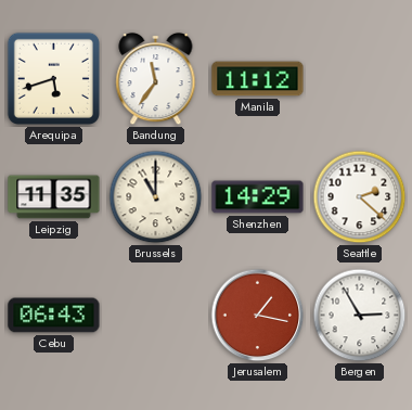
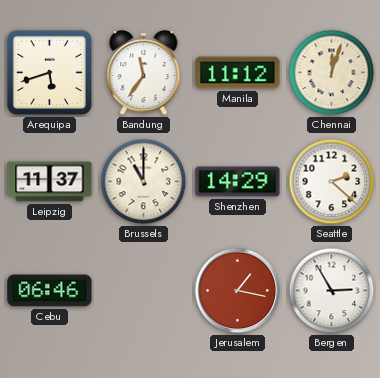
Chennai: none -> 12:03 (332, 73)
Leipzig: 11:35 -> 11:37 (50, 182)
Cebu: 06:43 -> 06:46 (50, 291)
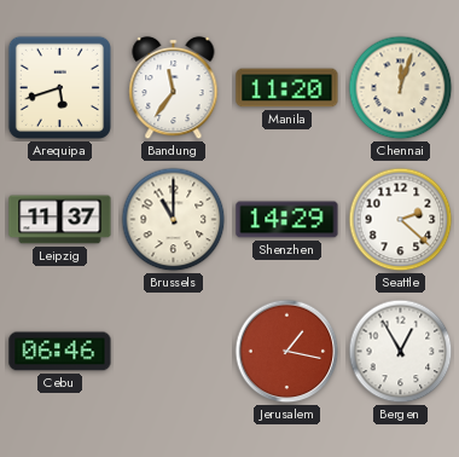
Manila: 11:12 -> 11:20 (287, 88)
Bergen: 2:55 -> 12:55 (401, 352)
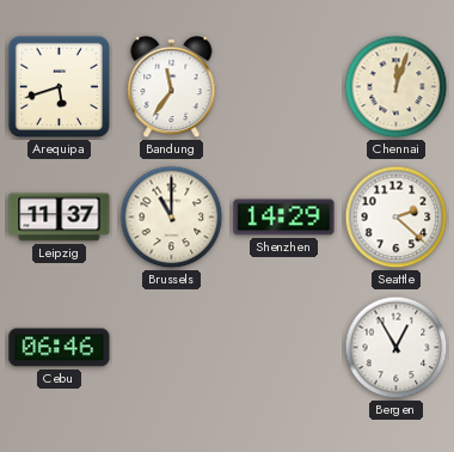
Manila: 11:20 -> none (287, 88)
Jerusalem: 1:17 -> none (287, 352)
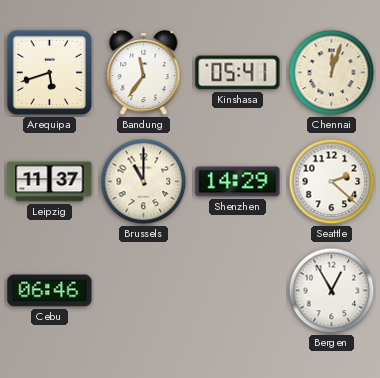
Kinshasa: none -> 05:41 (238, 73)
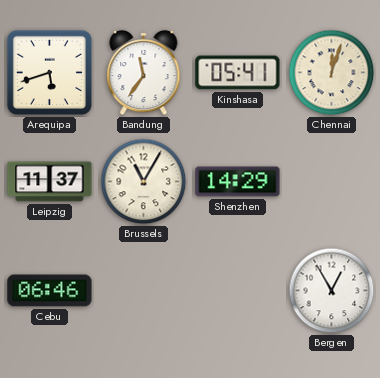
Brussels: 11:00 -> 11:05 (144, 182)
Seattle: 2:22 -> none (332, 182)
